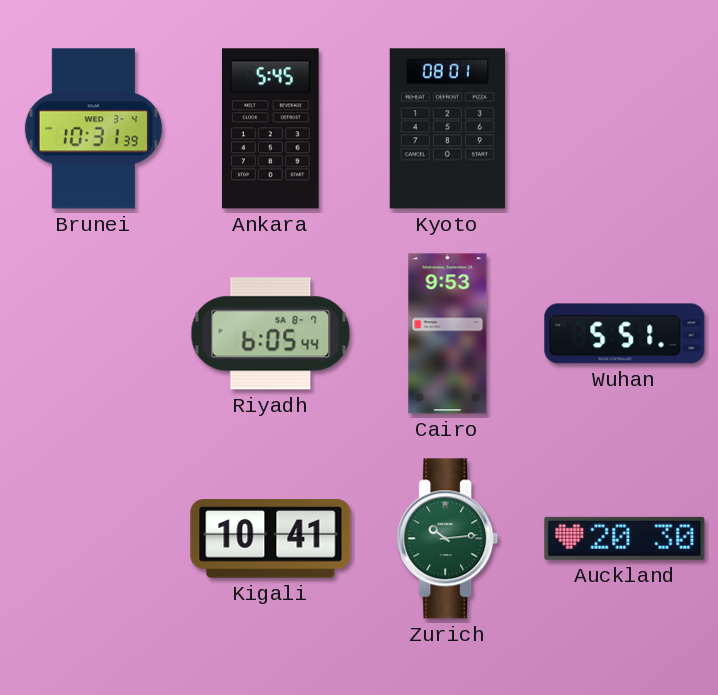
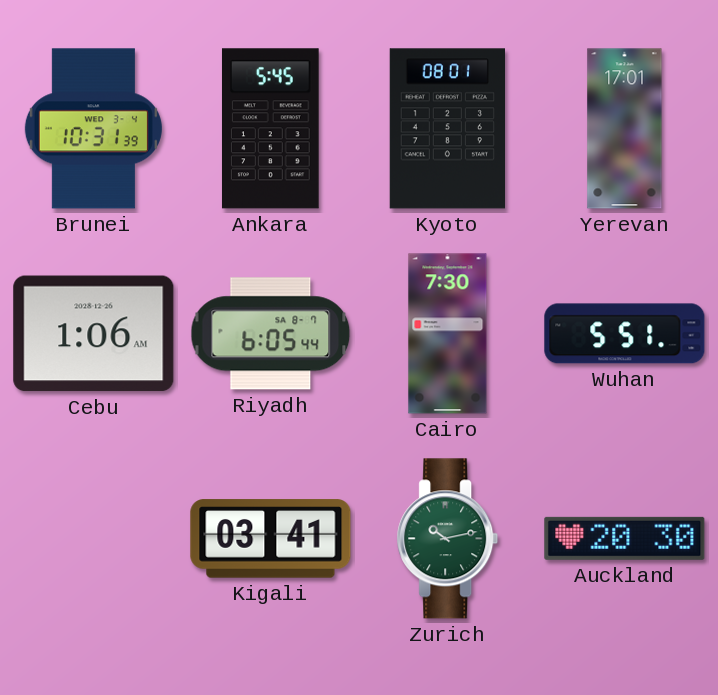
Yerevan: none -> 17:01 (625, 129)
Cebu: none -> 1:06 (94, 334)
Cairo: 9:53 -> 7:30 (448, 334)
Kigali: 10:41 -> 03:41 (271, 539)
Zurich: 10:14 -> 10:13 (448, 539)
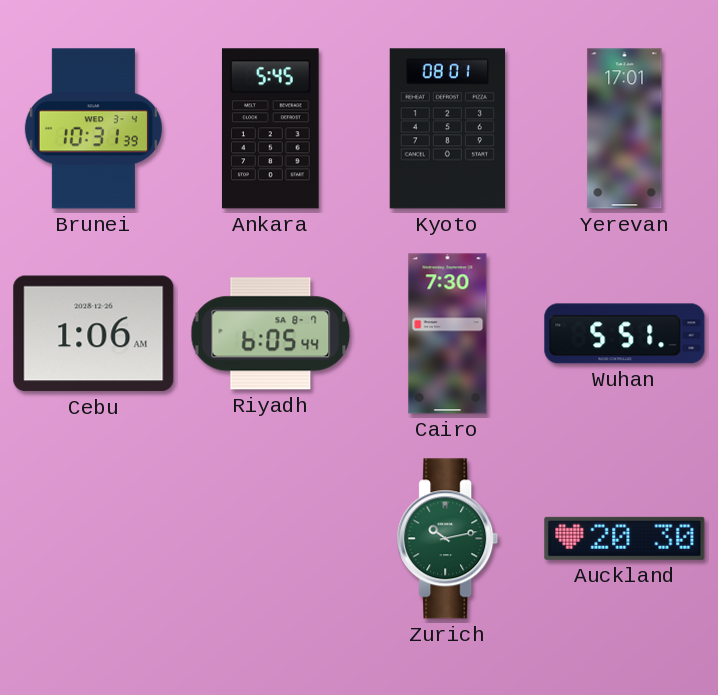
Kigali: 03:41 -> none (271, 539)
